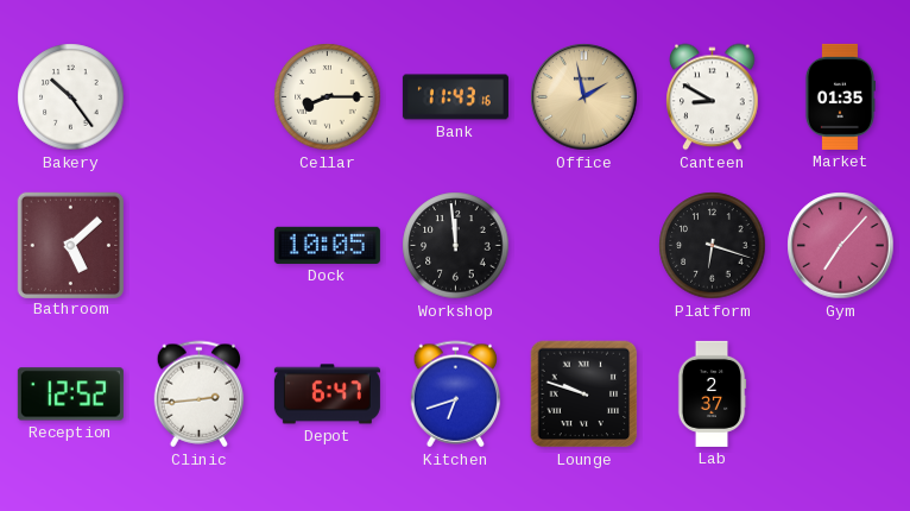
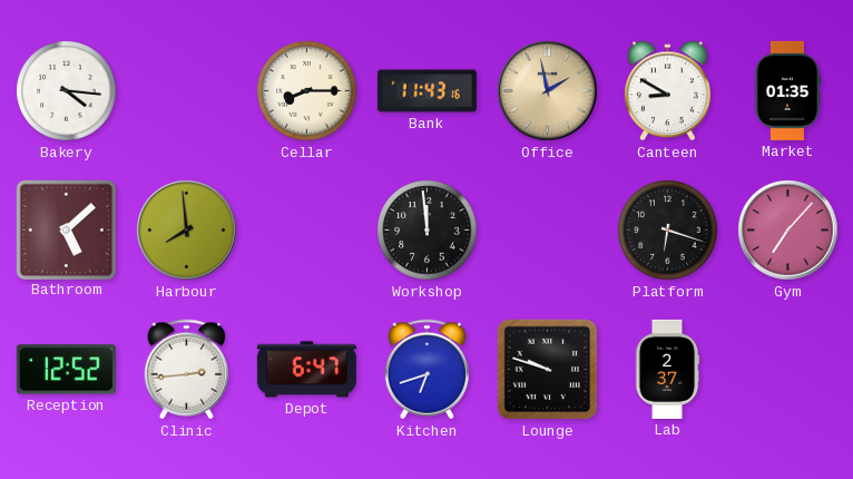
Bakery: 10:24 -> 4:16 (67, 91)
Harbour: none -> 7:59 (187, 231)
Dock: 10:05 -> none (327, 245)
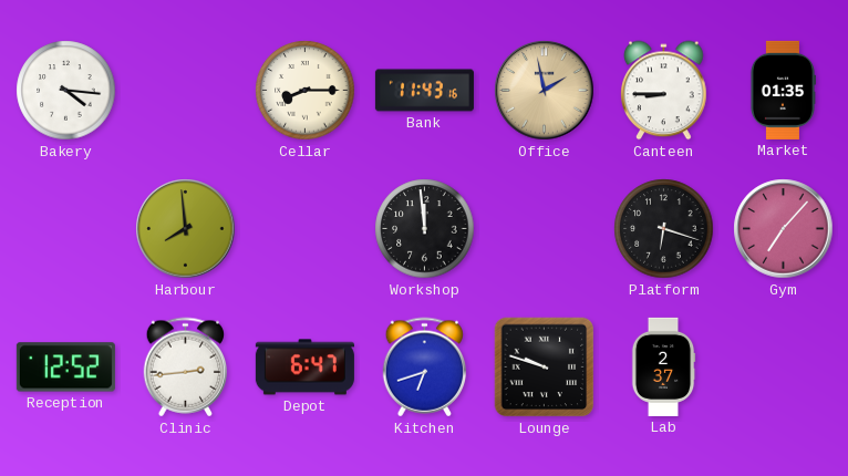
Canteen: 8:50 -> 8:45 (664, 91)
Bathroom: 5:08 -> none (66, 229)
